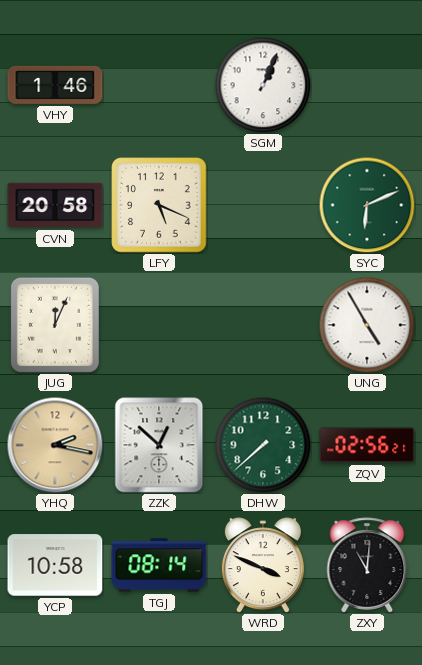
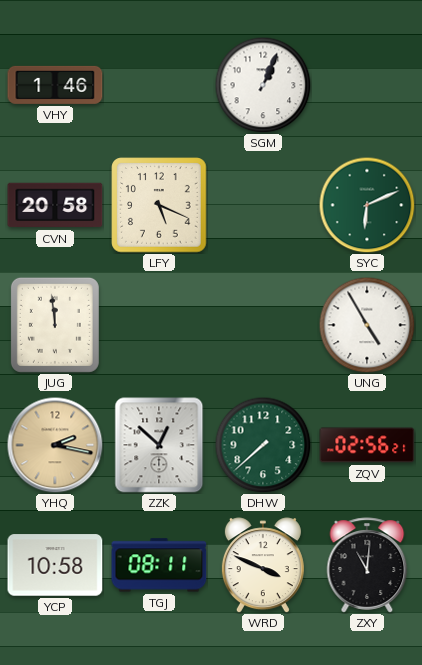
JUG: 12:04 -> 11:59 (55, 325)
TGJ: 08:14 -> 08:11 (159, 565)
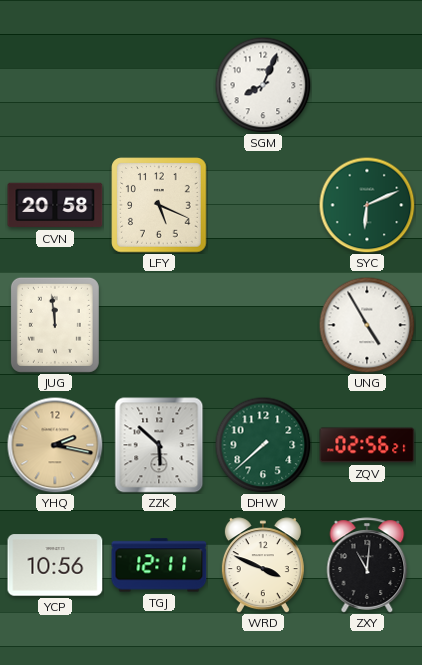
VHY: 1:46 -> none (55, 85)
SGM: 1:04 -> 8:04 (263, 85)
ZZK: 12:52 -> 5:52 (159, 445)
YCP: 10:58 -> 10:56 (55, 565)
TGJ: 08:11 -> 12:11 (159, 565)
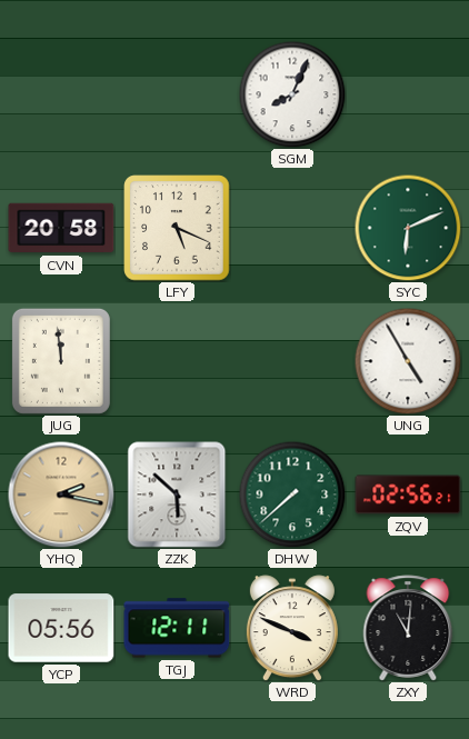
YCP: 10:56 -> 05:56 (61, 628)
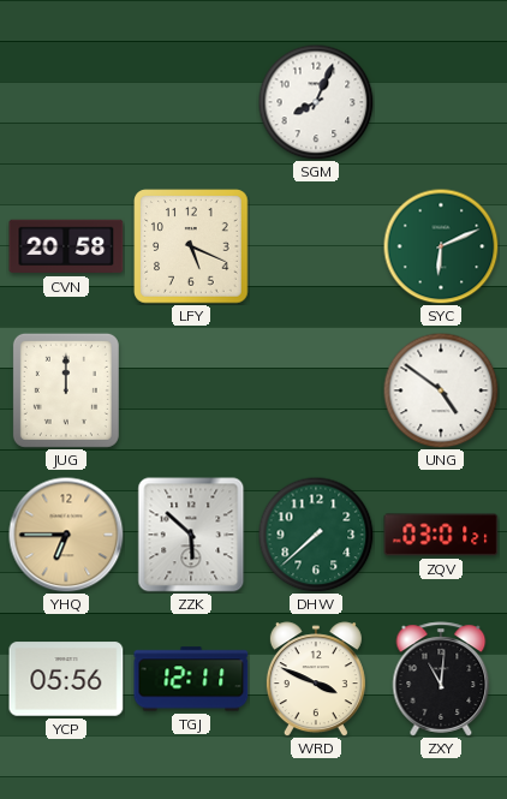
JUG: 11:59 -> 12:00 (66, 390)
UNG: 4:55 -> 4:51 (441, 390)
YHQ: 2:17 -> 6:45 (66, 535)
ZQV: 02:56 -> 03:01 (441, 535)
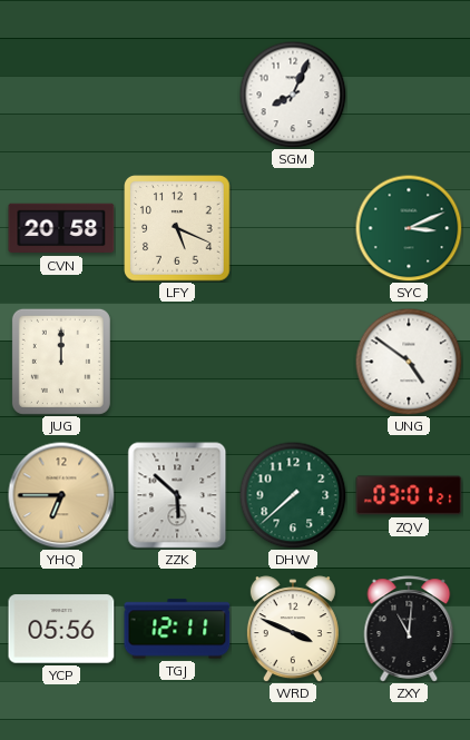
SYC: 6:11 -> 3:11 (409, 228)
